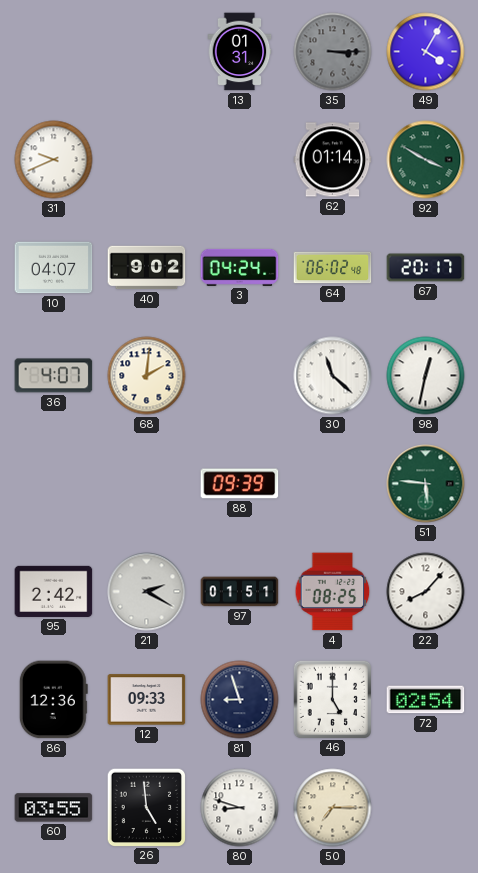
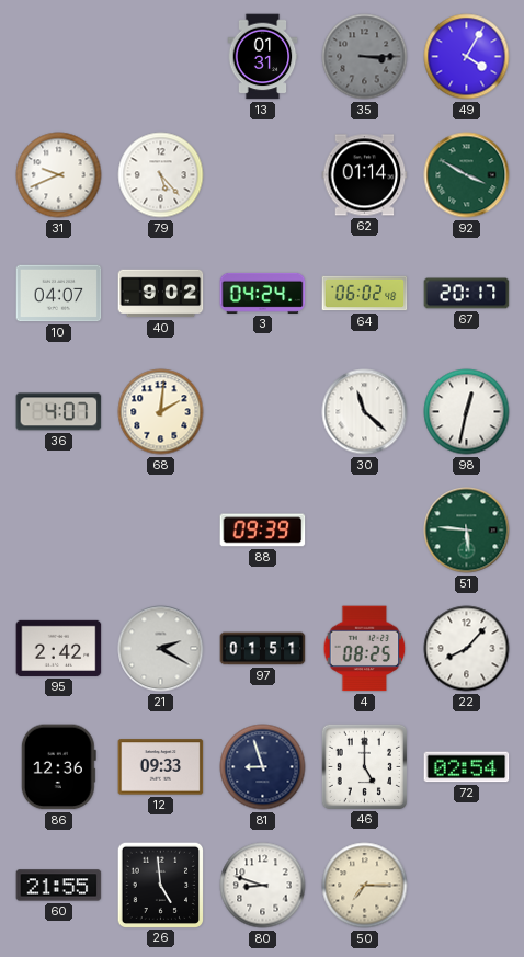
79: none -> 5:23 (161, 175)
60: 03:55 -> 21:55 (59, 886)
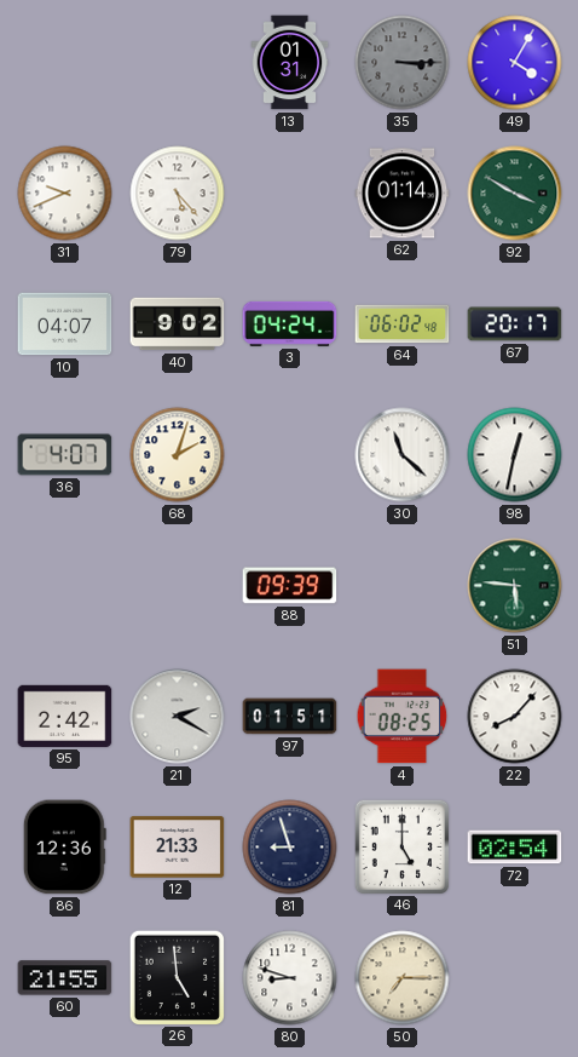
68: 2:01 -> 2:03 (178, 455)
12: 09:33 -> 21:33 (178, 848)
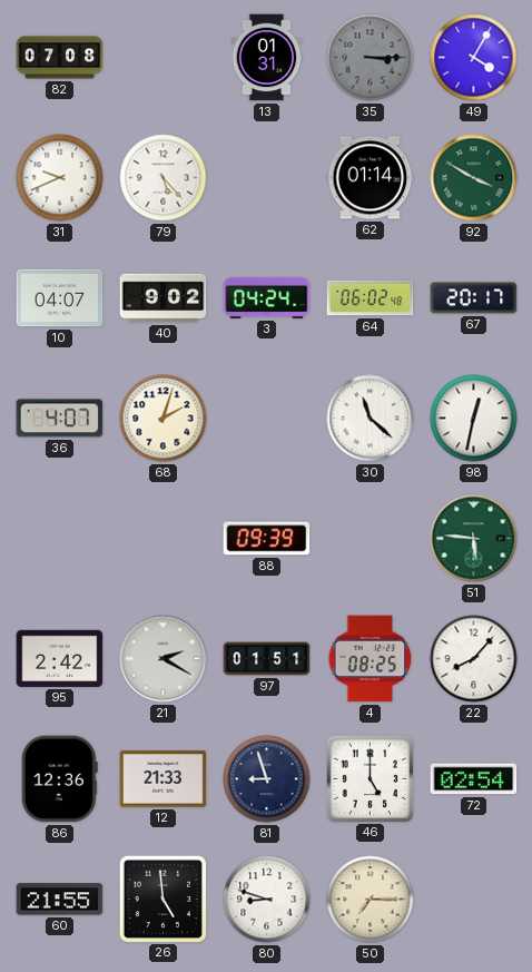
82: none -> 07:08 (60, 58)
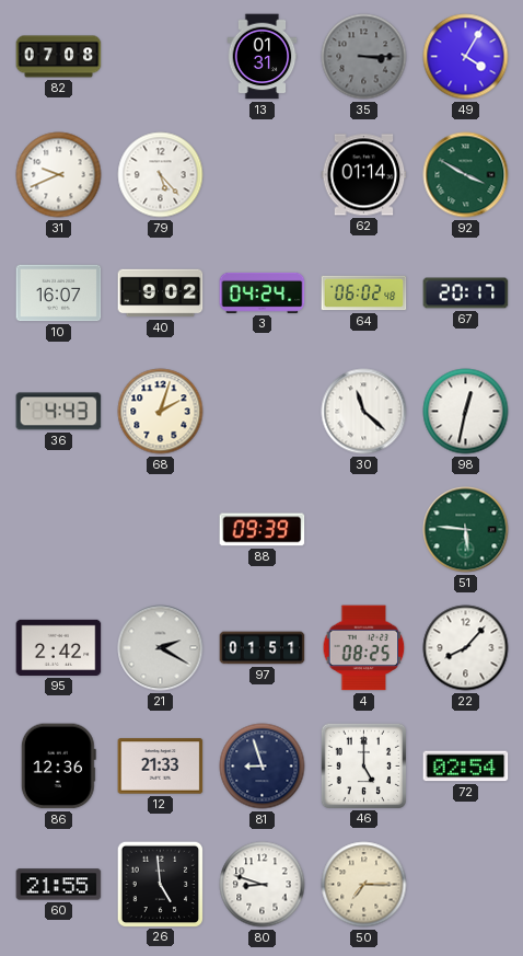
10: 04:07 -> 16:07 (59, 293)
36: 4:07 -> 4:43 (59, 412)
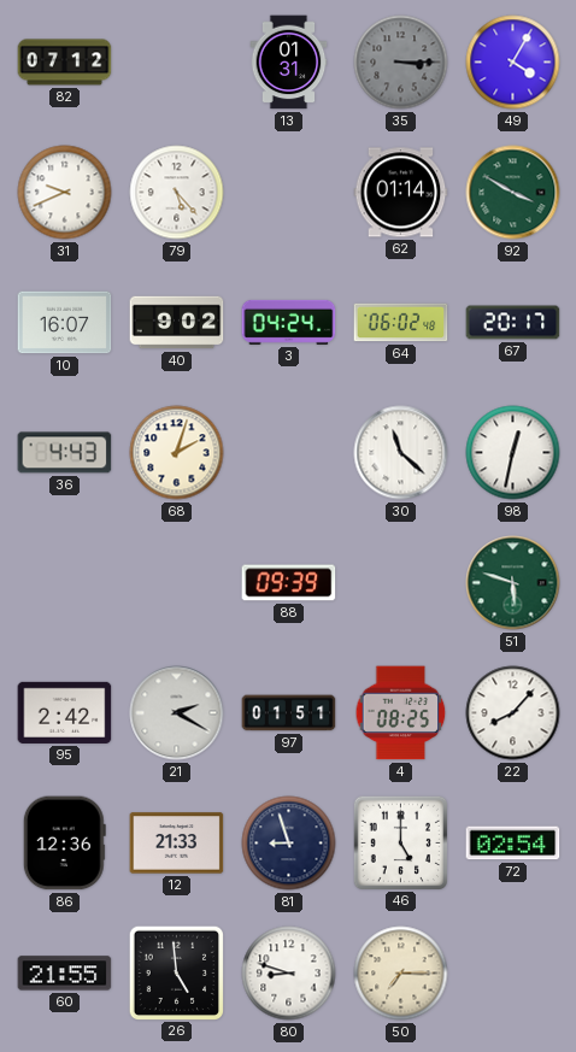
82: 07:08 -> 07:12 (65, 63)
51: 5:46 -> 5:48 (513, 583)
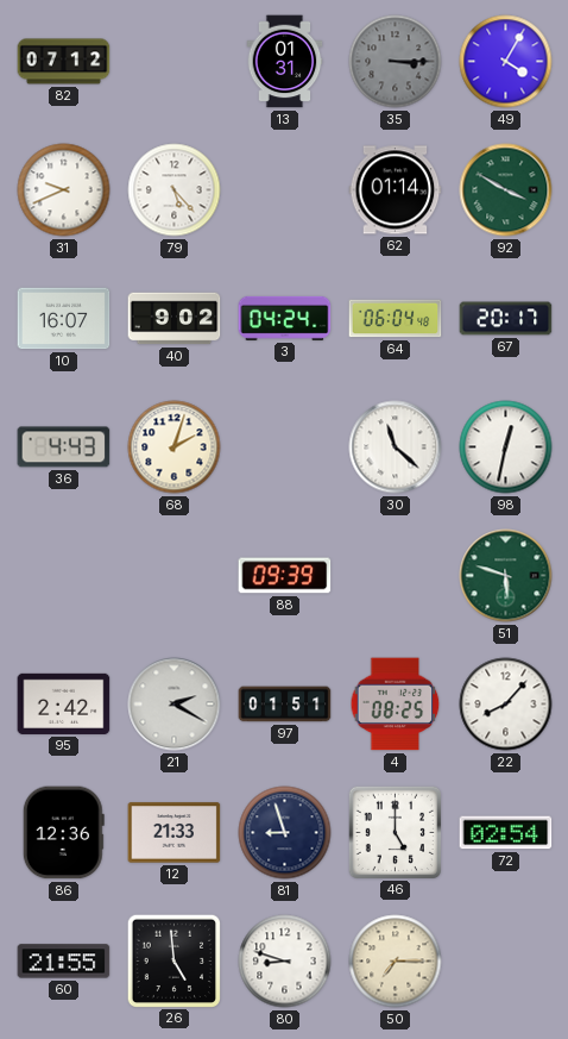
64: 06:02 -> 06:04 (396, 319)
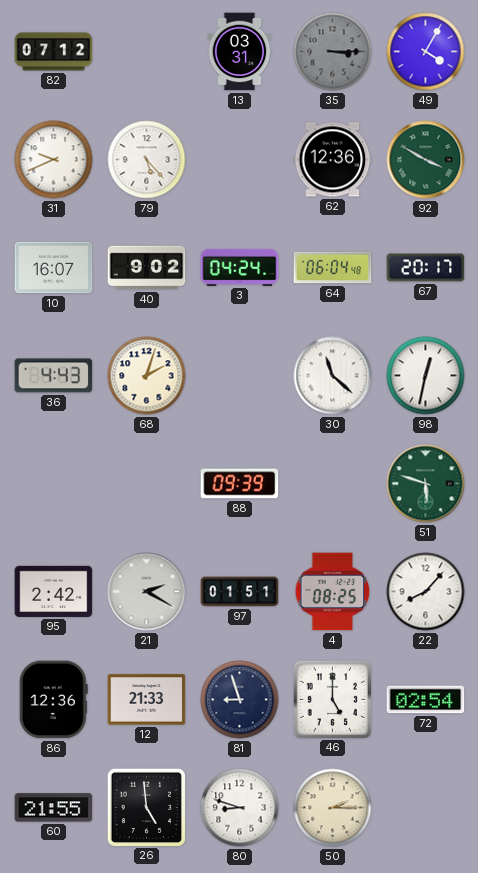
13: 01:31 -> 03:31 (240, 52)
62: 01:14 -> 12:36 (333, 160)
50: 7:15 -> 2:15 (333, 808)
